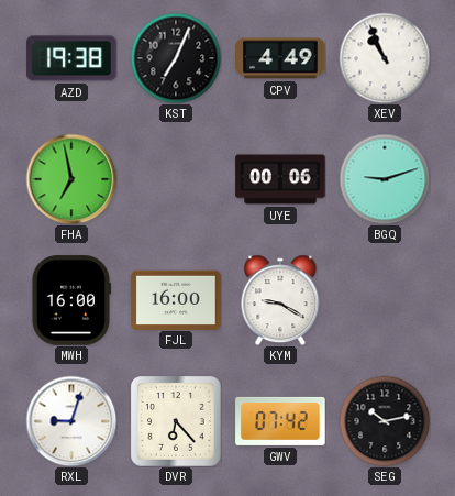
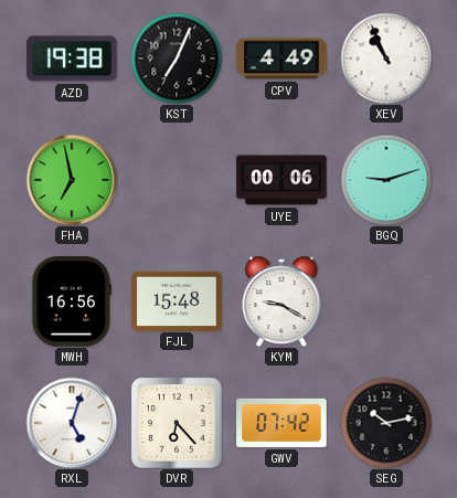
MWH: 16:00 -> 16:56 (71, 301)
FJL: 16:00 -> 15:48 (177, 300)
RXL: 9:03 -> 5:03 (72, 423)
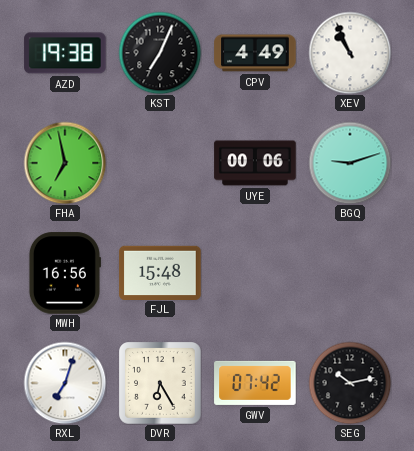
KYM: 9:20 -> none (281, 301)
RXL: 5:03 -> 7:03 (65, 383)
DVR: 6:23 -> 6:25 (161, 384)
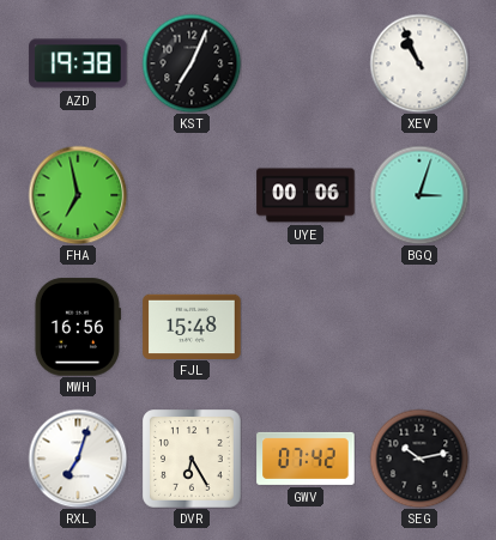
CPV: 4:49 -> none (255, 53)
BGQ: 9:12 -> 3:03 (419, 195)
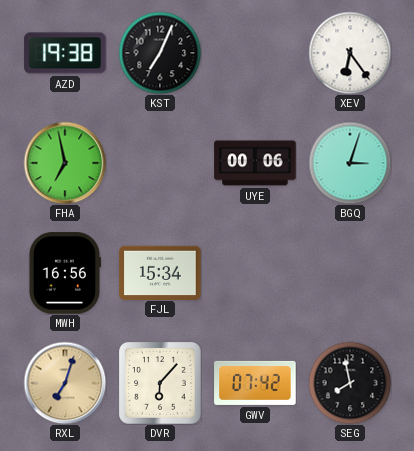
XEV: 10:56 -> 6:24 (350, 53)
FJL: 15:48 -> 15:34 (160, 272)
RXL dial: white -> champagne (65, 383)
DVR: 6:25 -> 6:07 (161, 384)
SEG: 10:13 -> 7:58 (350, 383)
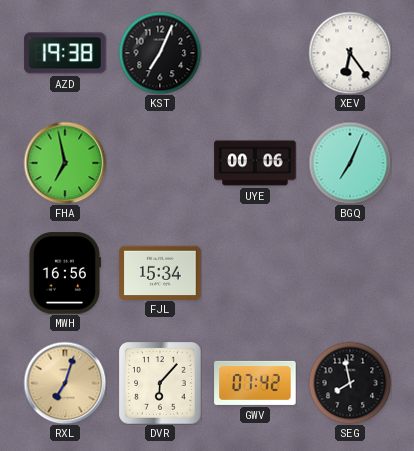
BGQ: 3:03 -> 7:04 (350, 163)
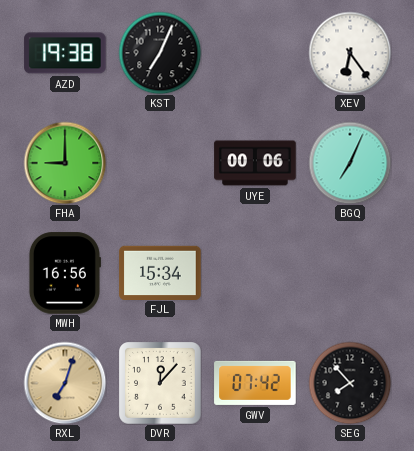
FHA: 6:58 -> 9:00 (65, 163)
DVR: 6:07 -> 12:07 (161, 384)
SEG: 7:58 -> 7:53 (350, 383)
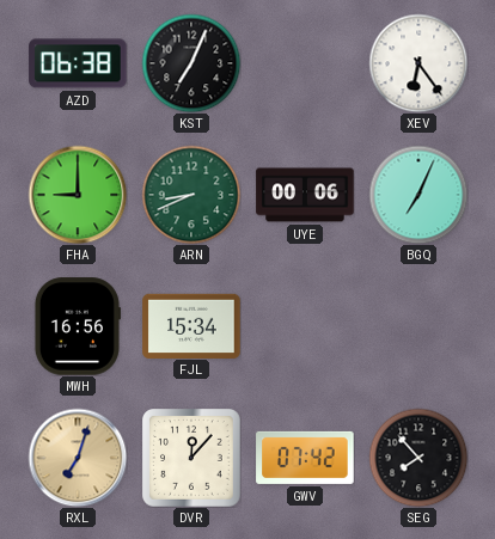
AZD: 19:38 -> 06:38 (78, 63)
ARN: none -> 8:41 (191, 195)
